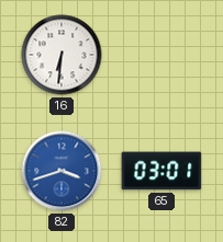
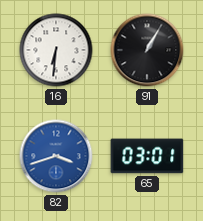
91: none -> 1:05 (147, 50)
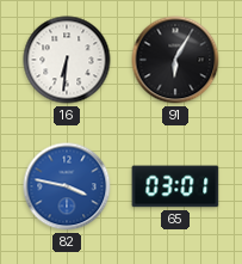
91: 1:05 -> 6:05 (175, 60)
82: 3:42 -> 3:47 (67, 186)
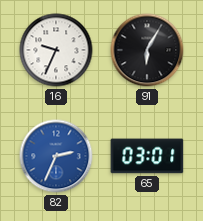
16: 6:31 -> 9:34 (56, 50)
82: 3:47 -> 2:34 (56, 156)
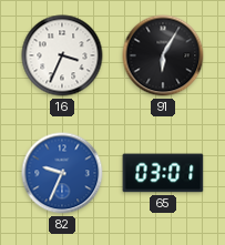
16: 9:34 -> 3:34 (62, 55)
82: 2:34 -> 9:34 (62, 173)
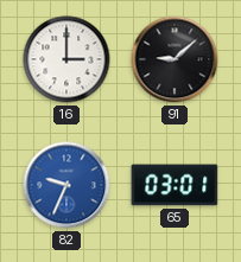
16: 3:34 -> 3:00 (66, 59)
91: 6:05 -> 9:08 (175, 59)
